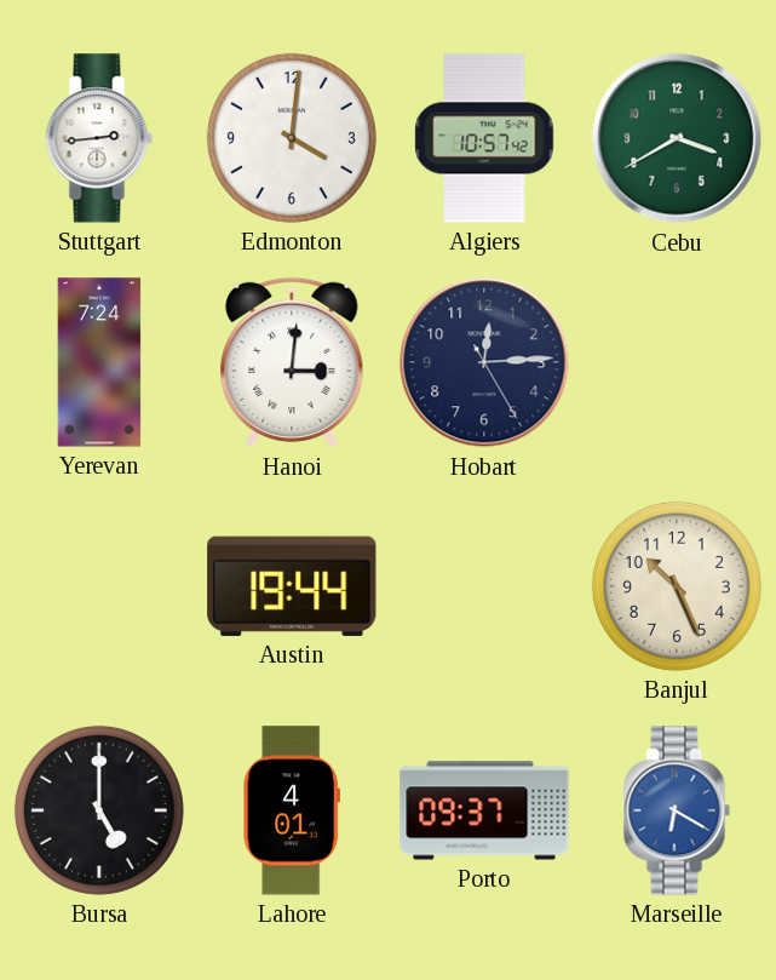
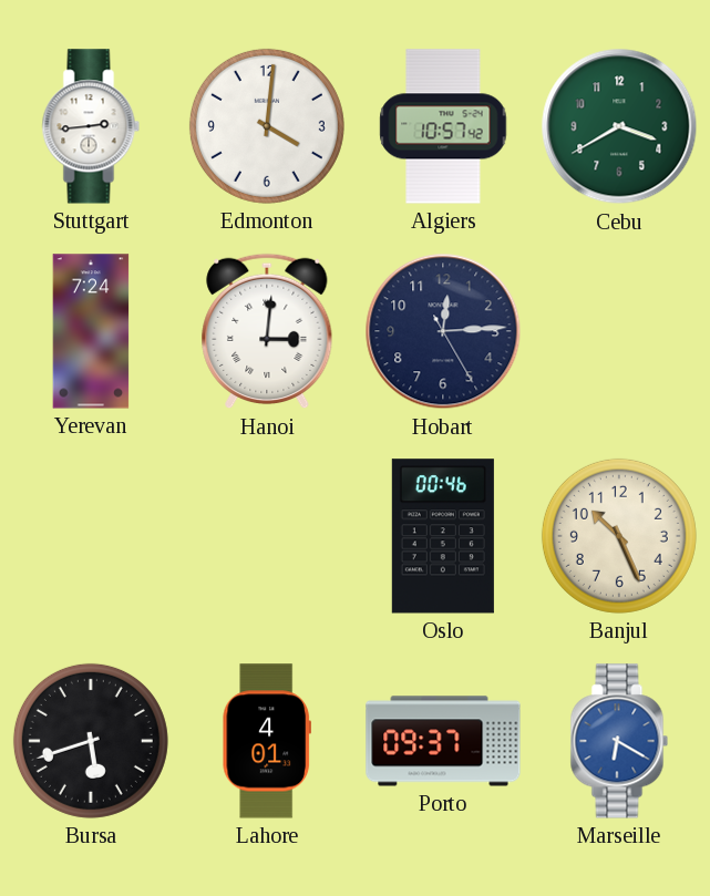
Austin: 19:44 -> none (292, 586)
Oslo: none -> 00:46 (443, 536)
Bursa: 5:00 -> 5:42 (91, 741)
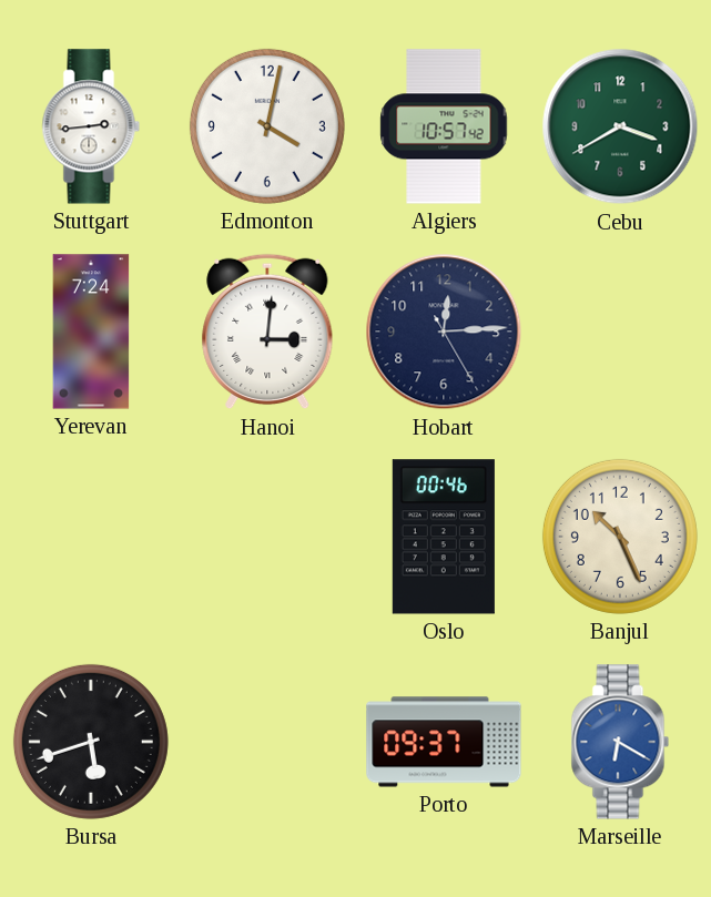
Edmonton: 4:01 -> 4:02 (267, 126)
Lahore: 4:01 -> none (266, 741)
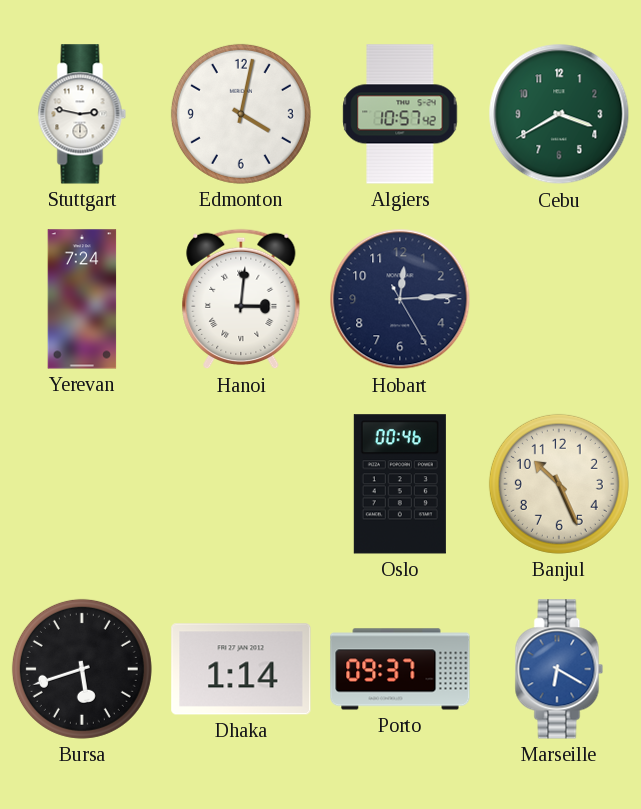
Stuttgart: 2:44 -> 2:47 (82, 114)
Dhaka: none -> 1:14 (241, 669)
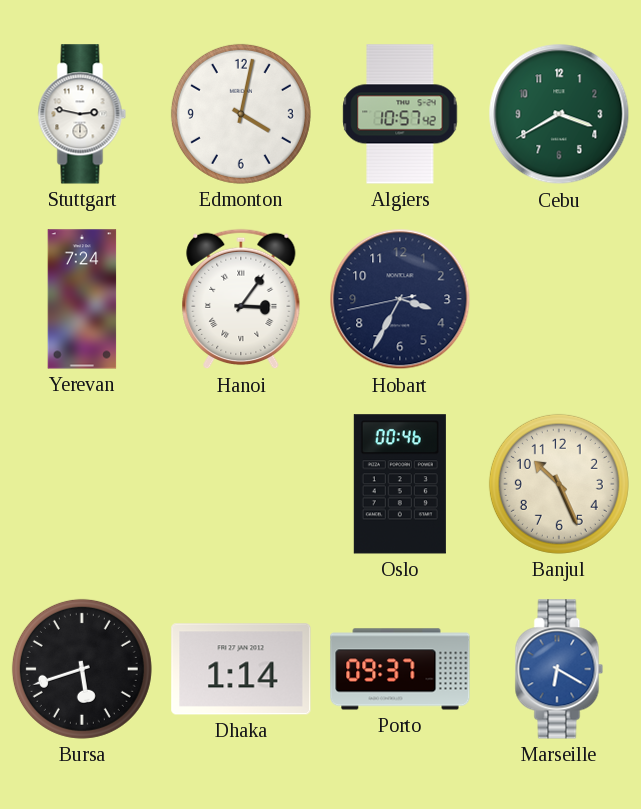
Hanoi: 3:01 -> 3:06 (241, 299)
Hobart: 12:14 -> 3:34 (400, 299)
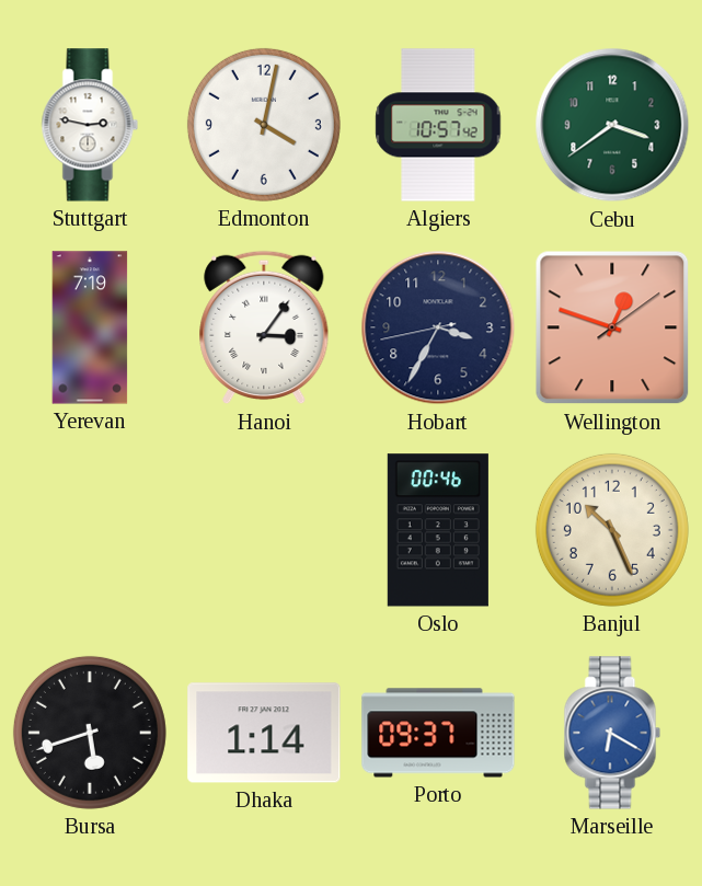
Cebu: 3:40 -> 3:39 (612, 125)
Yerevan: 7:24 -> 7:19 (90, 327)
Wellington: none -> 12:48 (612, 327)
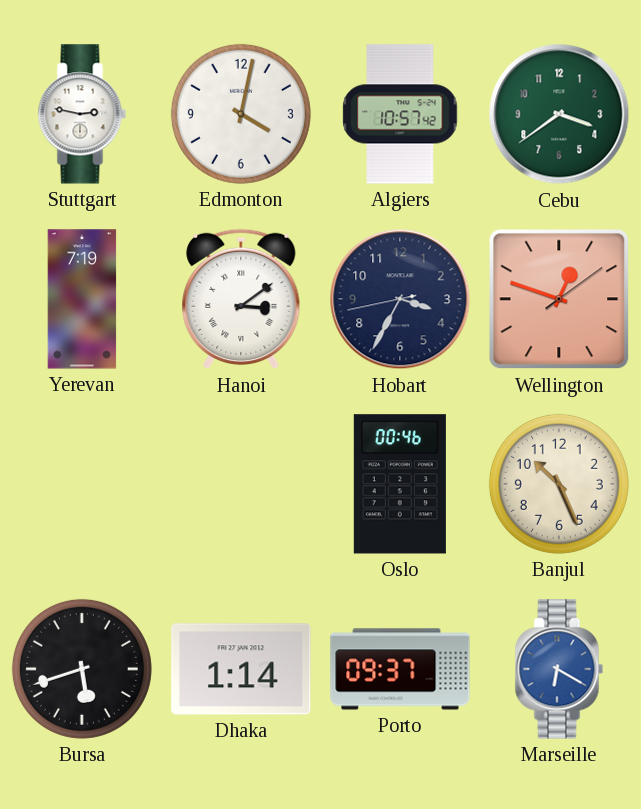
Hanoi: 3:06 -> 3:09 (241, 299)
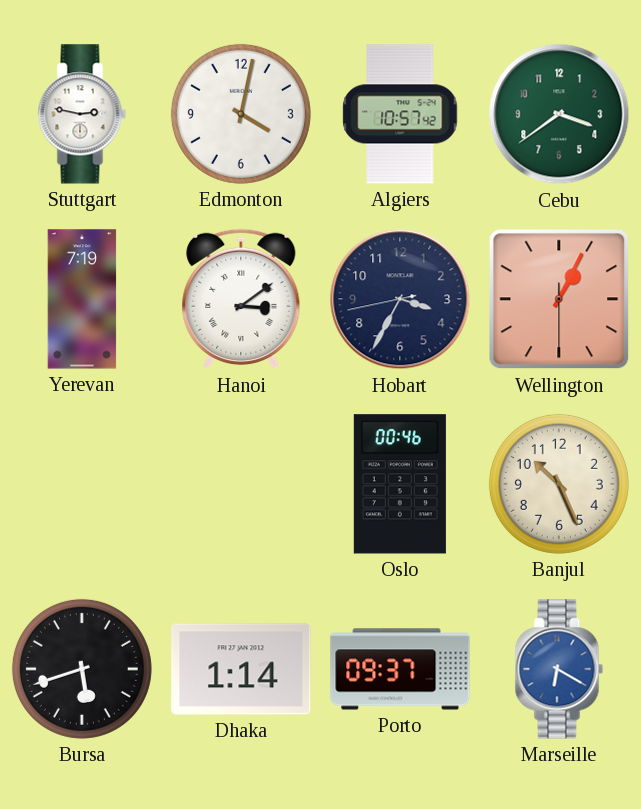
Wellington: 12:48 -> 1:04 (559, 299)
